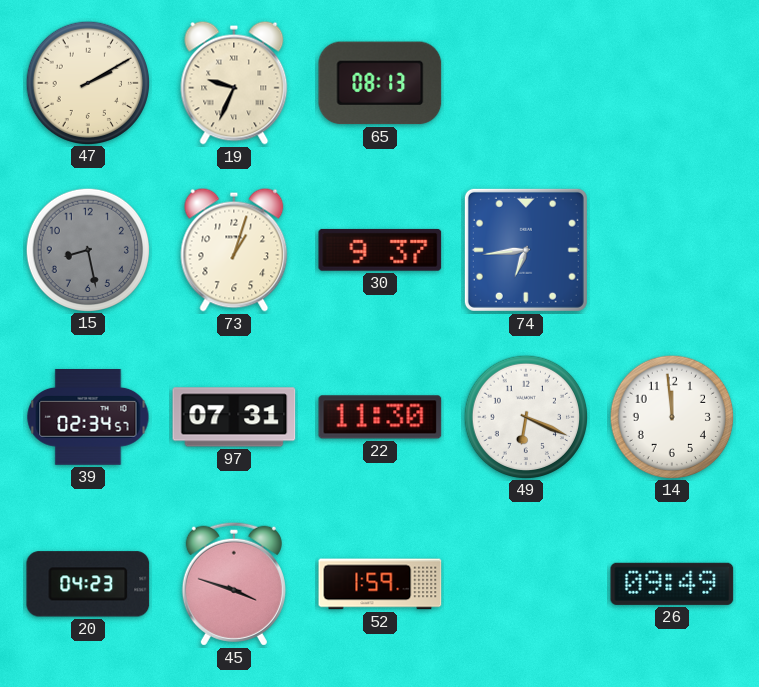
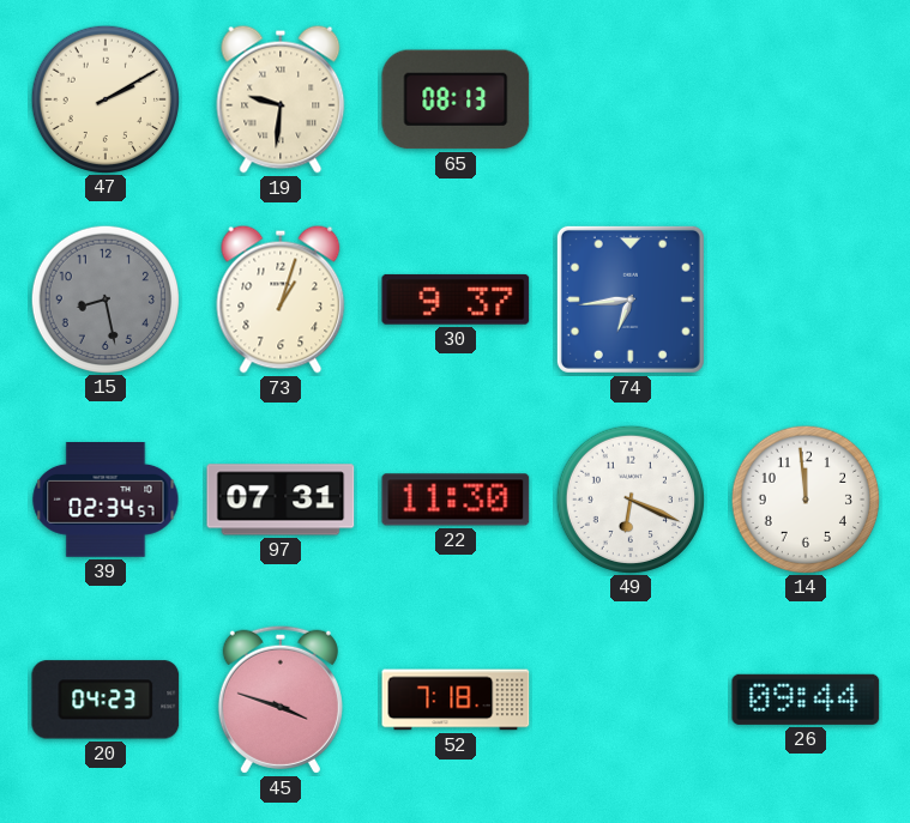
19: 9:34 -> 9:31 (281, 99)
52: 1:59 -> 7:18 (456, 700)
26: 09:49 -> 09:44 (806, 700)
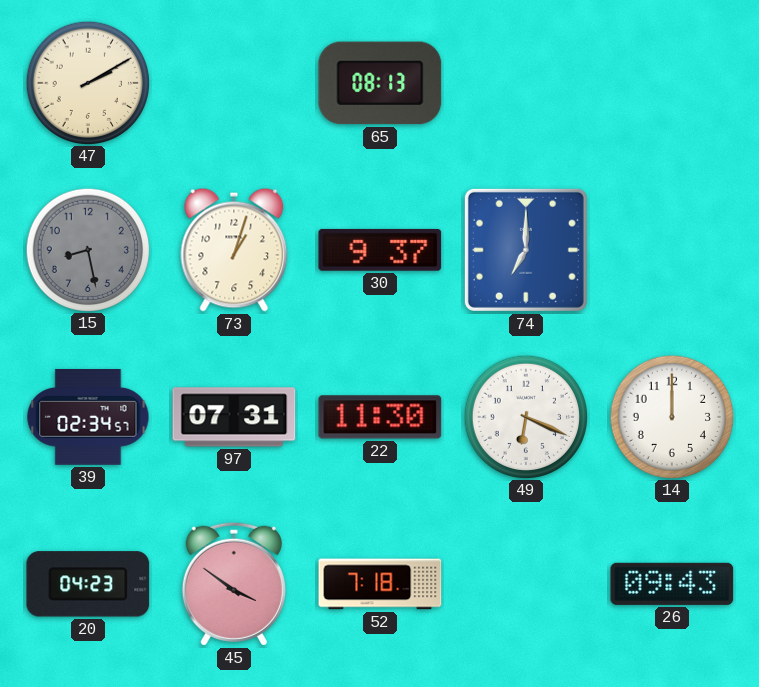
19: 9:31 -> none (281, 99)
74: 6:44 -> 7:00 (526, 250)
14: 11:59 -> 12:00 (671, 416)
45: 3:48 -> 3:51 (234, 584)
26: 09:44 -> 09:43 (672, 584)
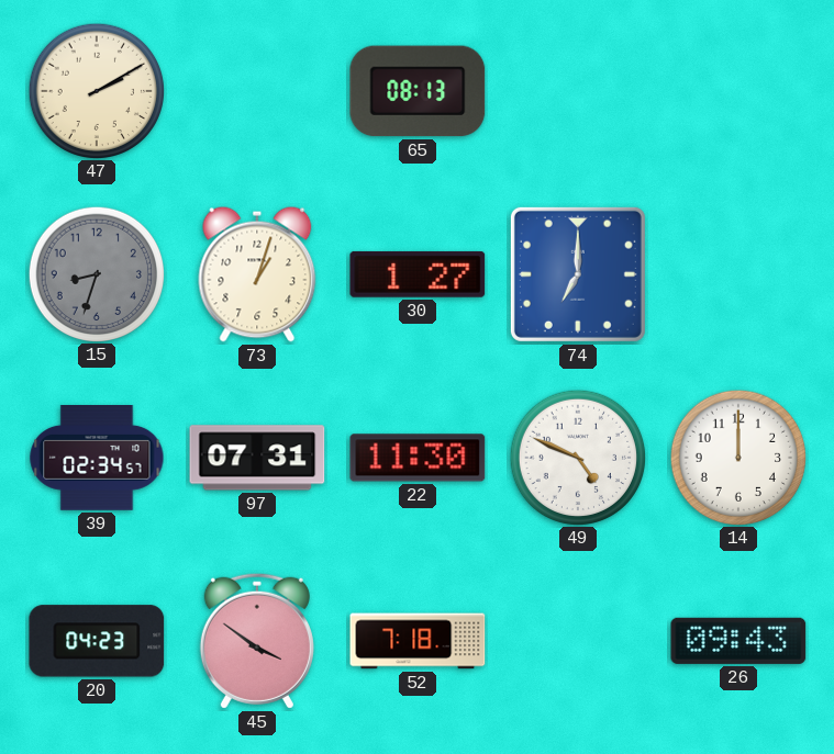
15: 8:28 -> 8:33 (96, 273)
30: 9:37 -> 1:27 (418, 274)
49: 6:19 -> 4:49 (577, 457)
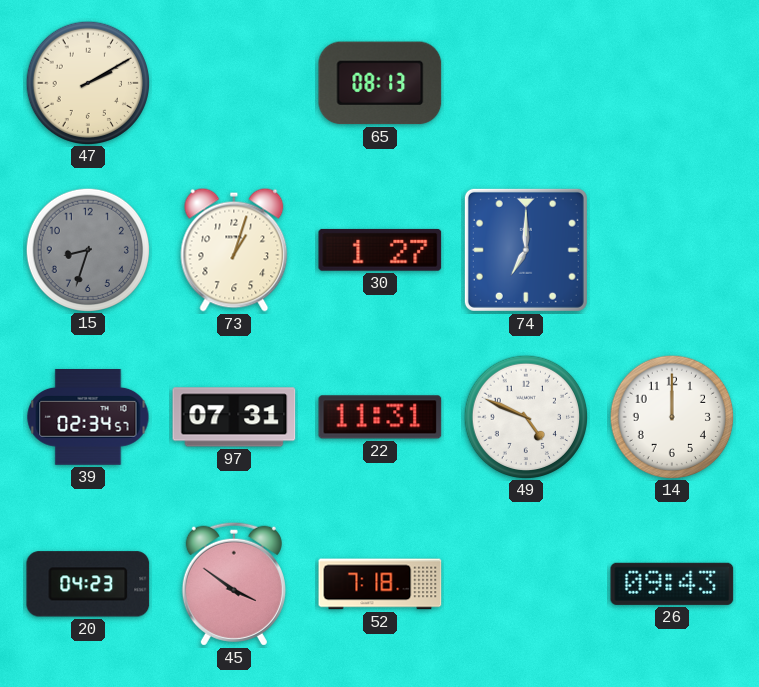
22: 11:30 -> 11:31 (380, 417)
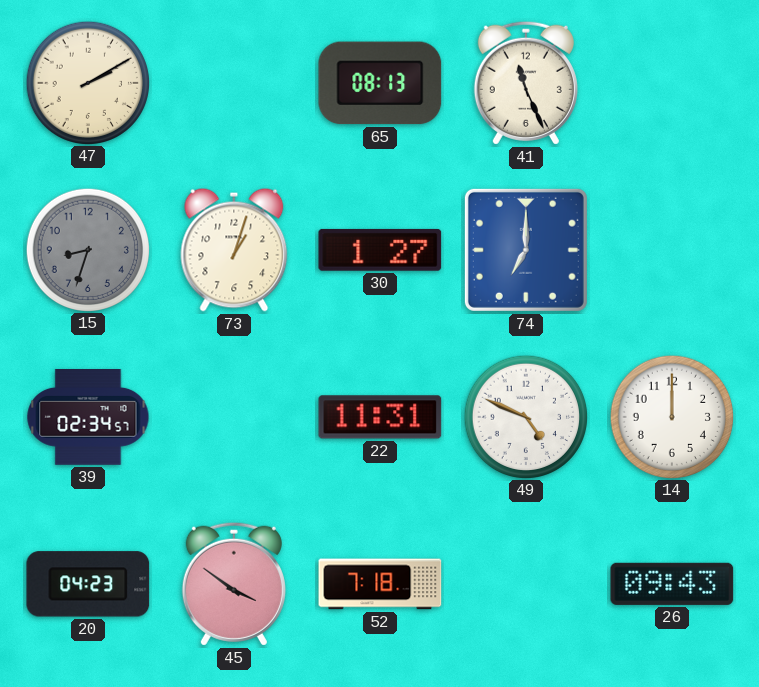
41: none -> 11:26 (526, 83)
97: 07:31 -> none (234, 417)
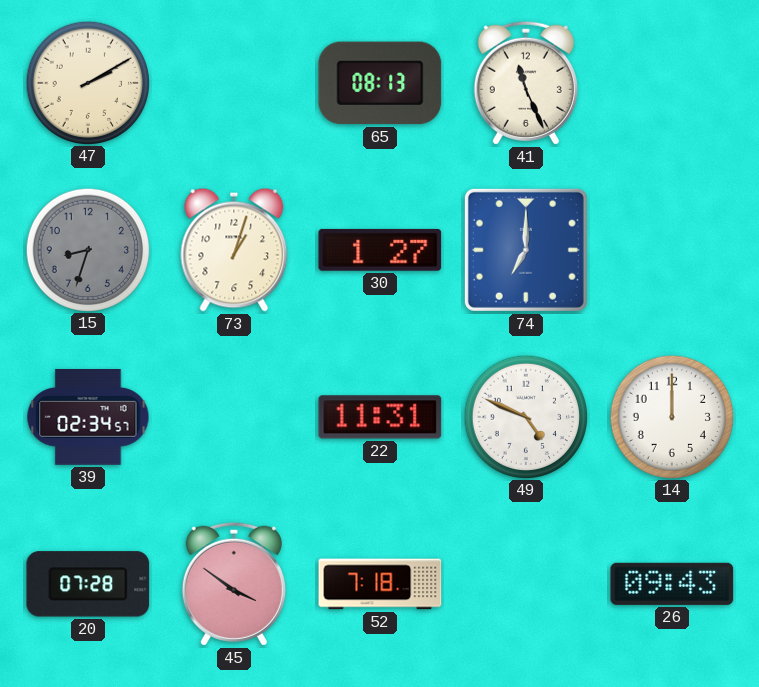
20: 04:23 -> 07:28 (88, 584)
